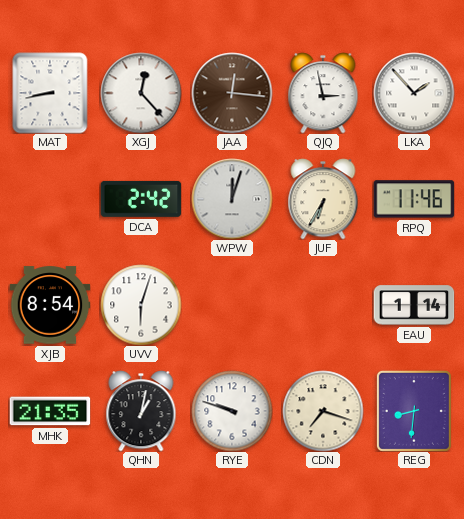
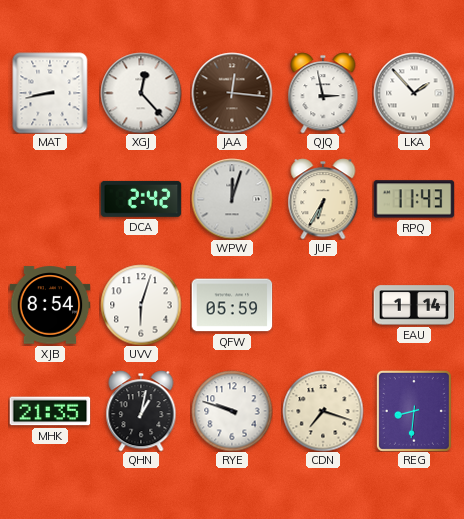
RPQ: 11:46 -> 11:43 (414, 199)
QFW: none -> 05:59 (232, 305)
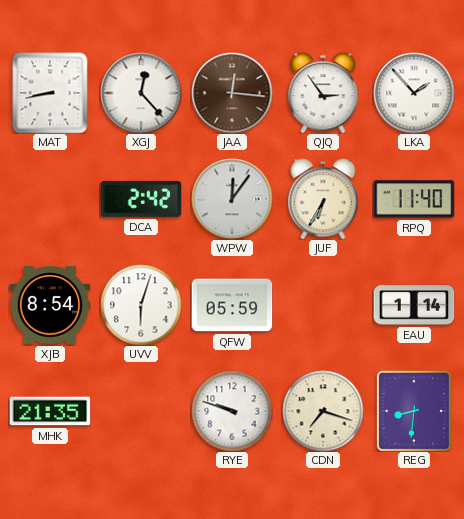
QJQ: 2:58 -> 2:54 (323, 93)
WPW: 12:03 -> 12:06 (232, 199)
RPQ: 11:43 -> 11:40 (414, 199)
QHN: 1:02 -> none (141, 411)
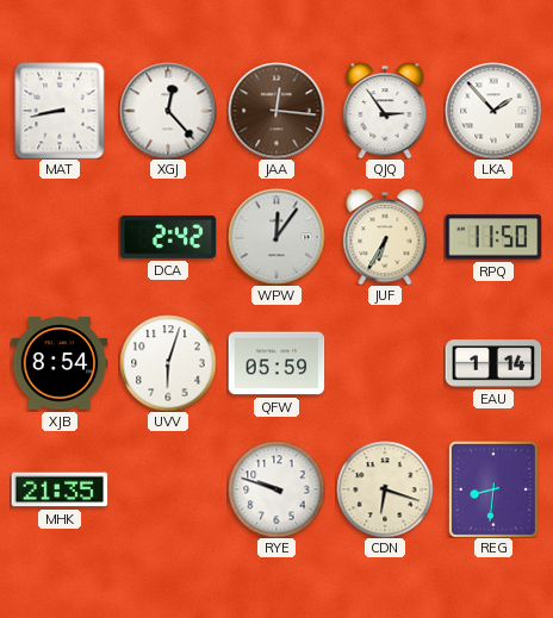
RPQ: 11:40 -> 11:50 (493, 237)
CDN: 7:18 -> 6:18 (385, 489)
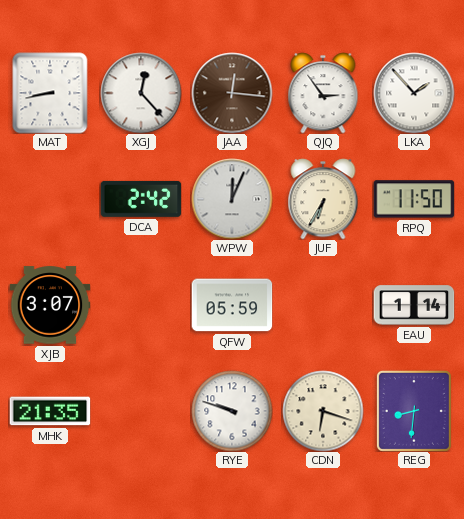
WPW: 12:06 -> 12:04 (232, 199)
XJB: 8:54 -> 3:07 (50, 305)
UVV: 6:03 -> none (168, 363)
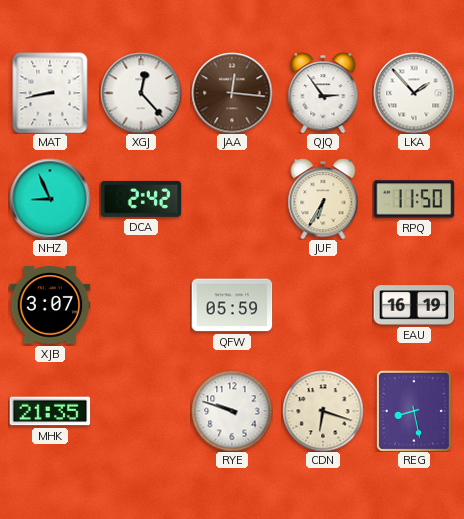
NHZ: none -> 8:56 (50, 199)
WPW: 12:04 -> none (232, 199)
EAU: 1:14 -> 16:19 (414, 305)
REG: 8:31 -> 8:28 (414, 411)
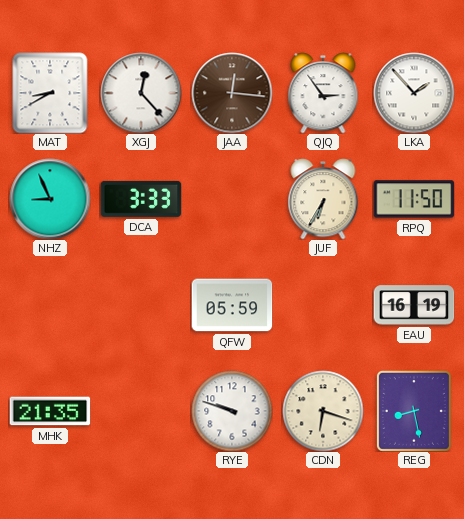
MAT: 8:43 -> 8:40 (50, 93)
DCA: 2:42 -> 3:33 (141, 199)
XJB: 3:07 -> none (50, 305)
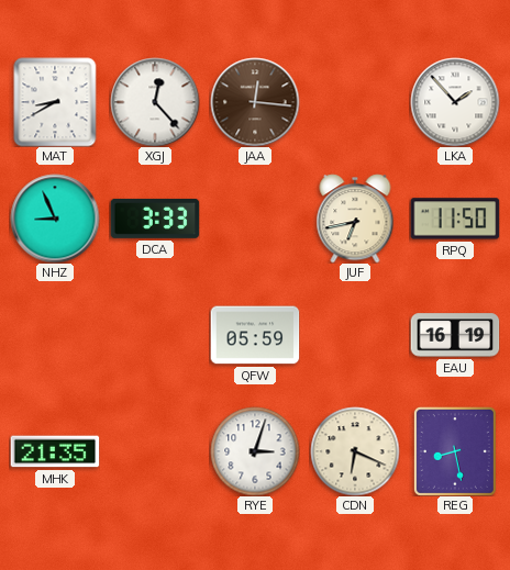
QJQ: 2:54 -> none (323, 93)
JUF: 6:35 -> 6:43 (355, 219)
RYE: 9:48 -> 3:03 (255, 451)
CDN: 6:18 -> 6:19 (355, 451)
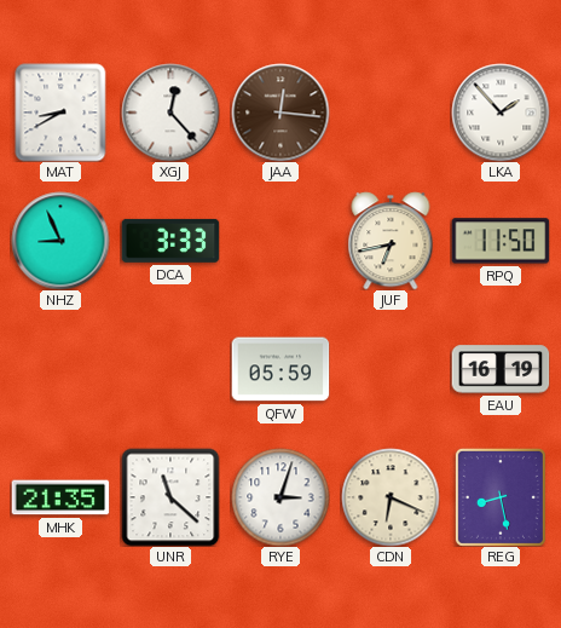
UNR: none -> 11:22 (170, 497)
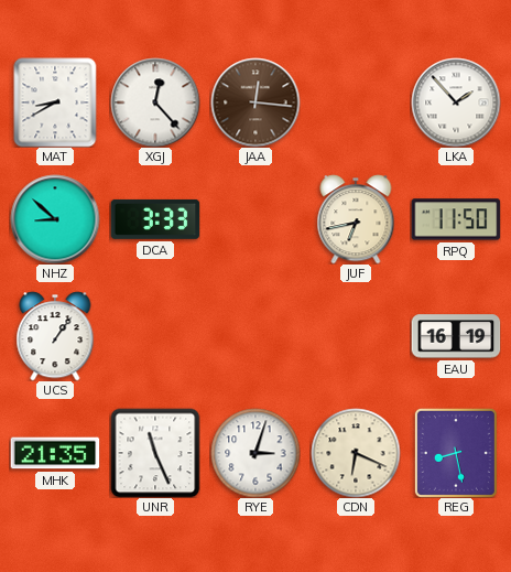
NHZ: 8:56 -> 8:52 (55, 219)
UCS: none -> 1:06 (55, 336)
QFW: 05:59 -> none (280, 369)
UNR: 11:22 -> 11:26 (155, 453)
